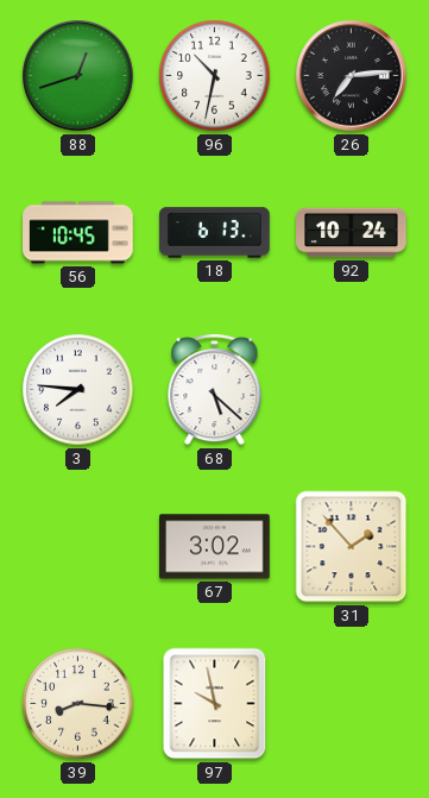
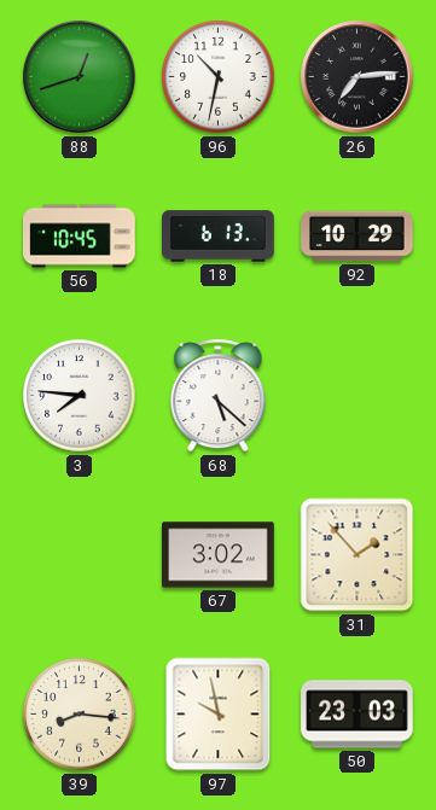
92: 10:24 -> 10:29 (357, 237)
50: none -> 23:03 (357, 715)
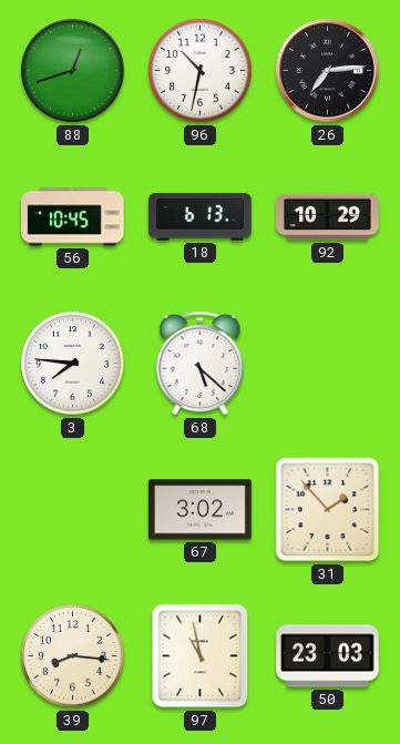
97: 9:58 -> 10:58 (201, 656)
